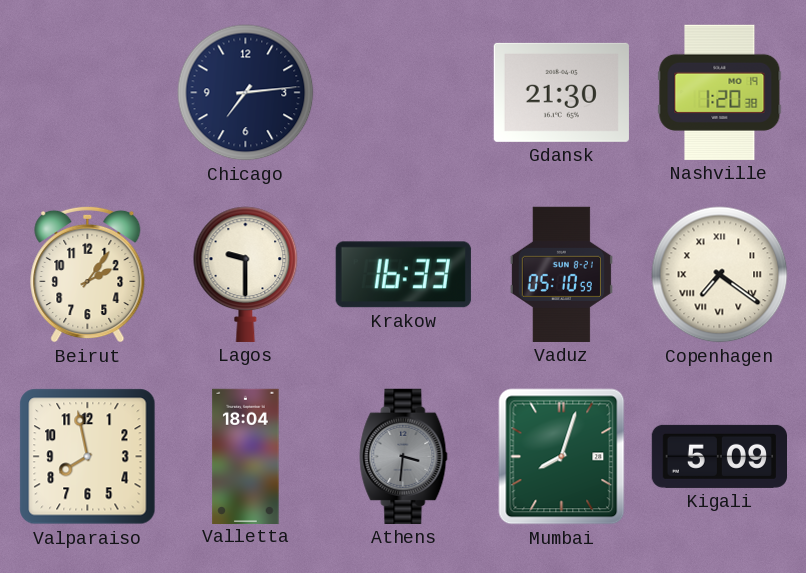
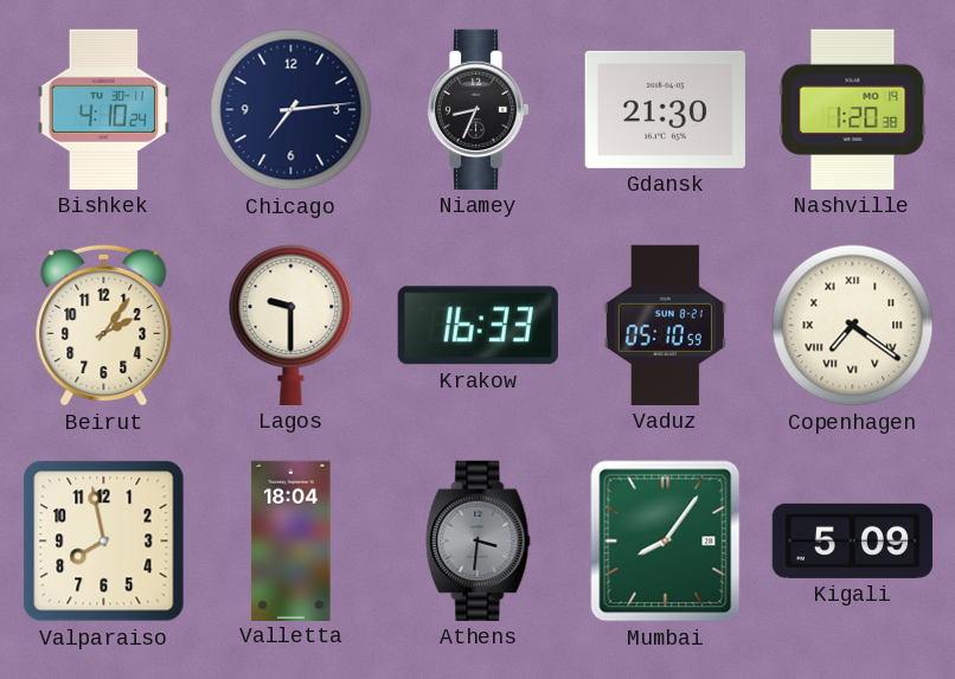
Bishkek: none -> 4:10 (104, 109)
Niamey: none -> 8:34 (477, 109)
Mumbai: 8:03 -> 8:06 (666, 542)
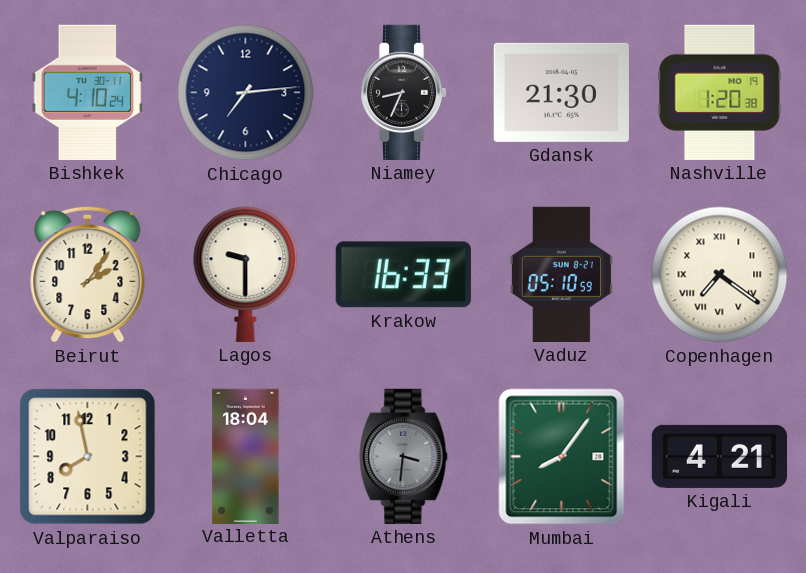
Kigali: 5:09 -> 4:21 (719, 456)
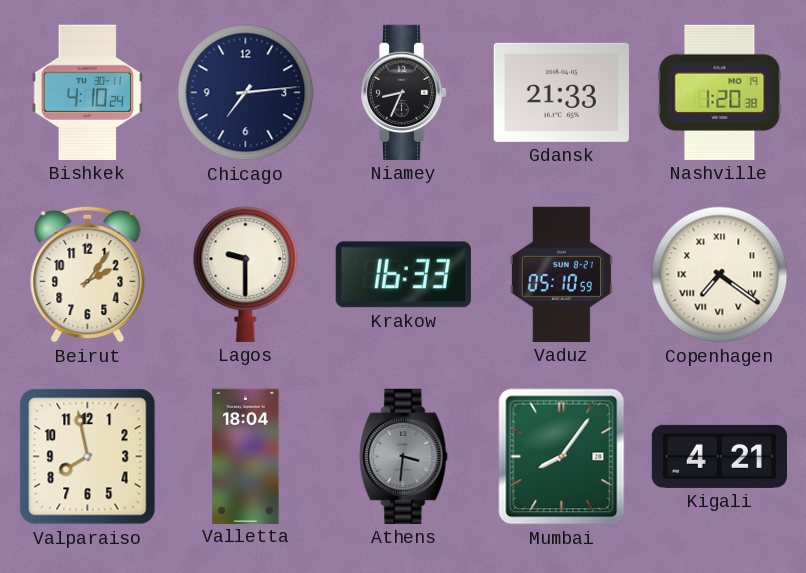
Gdansk: 21:30 -> 21:33 (561, 92)
